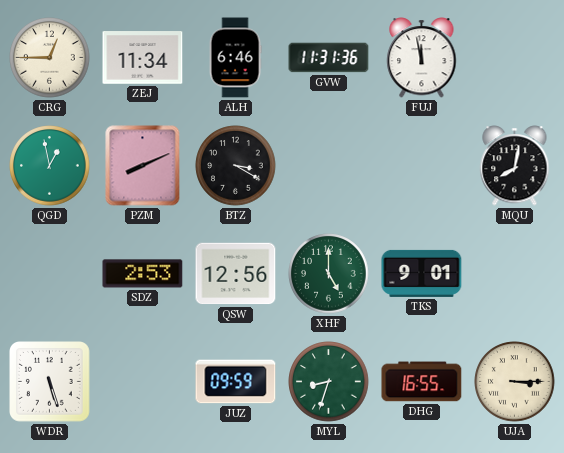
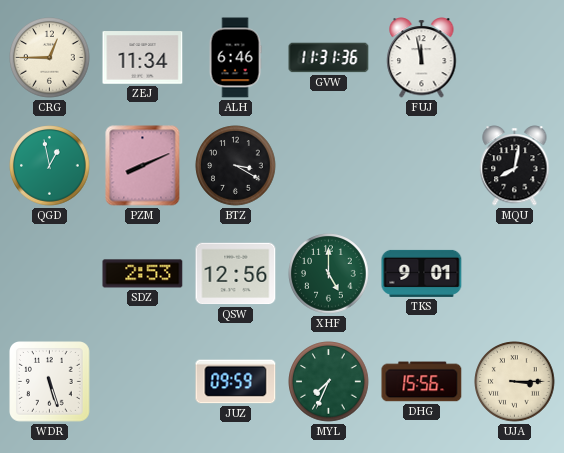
MYL: 8:33 -> 7:34 (329, 382)
DHG: 16:55 -> 15:56 (422, 382)
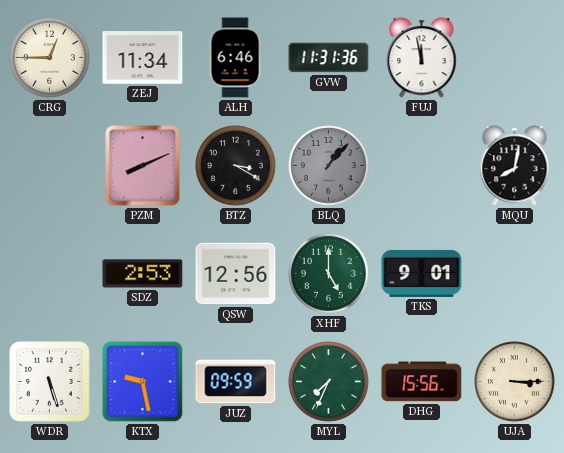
QGD: 12:58 -> none (50, 166)
BLQ: none -> 1:07 (329, 166)
KTX: none -> 9:28 (143, 382)
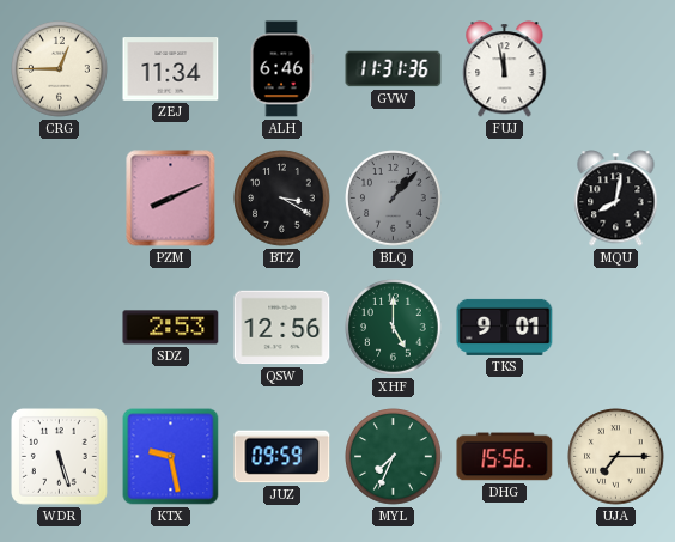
UJA: 3:15 -> 7:15 (616, 457)
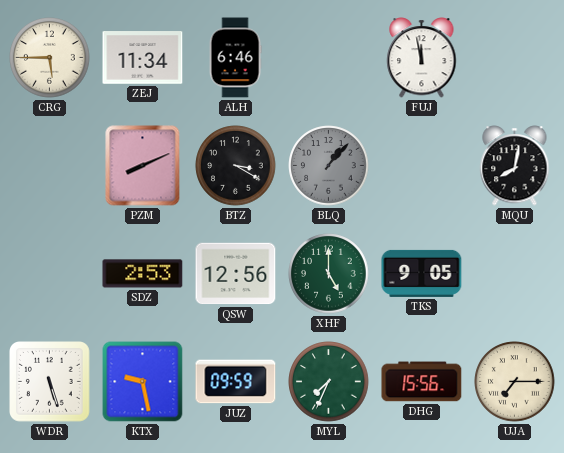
CRG: 12:45 -> 5:45 (50, 58)
GVW: 11:31 -> none (394, 69)
TKS: 9:01 -> 9:05 (422, 273)
